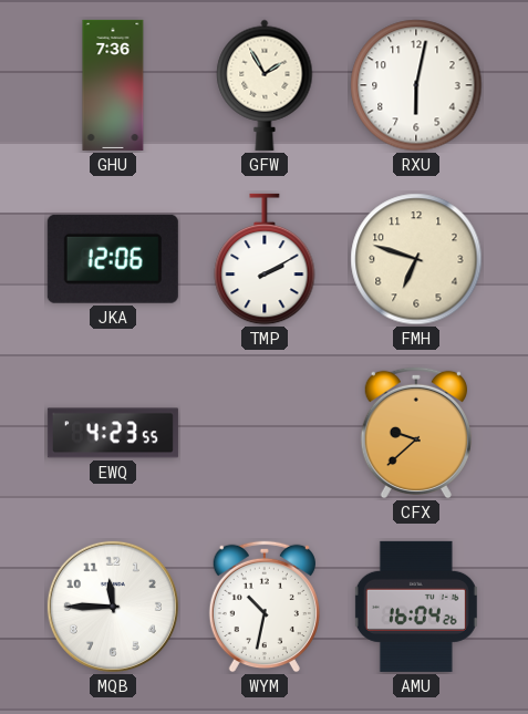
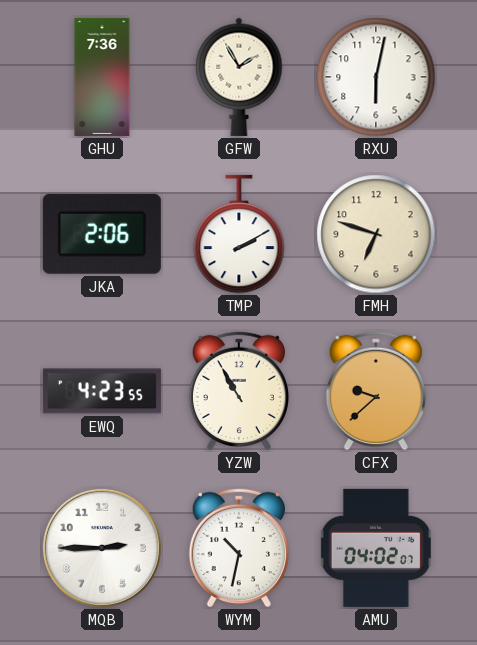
JKA: 12:06 -> 2:06 (102, 234)
YZW: none -> 10:55 (239, 391)
MQB: 11:45 -> 2:45 (102, 548)
AMU: 16:04 -> 04:02 (376, 548)
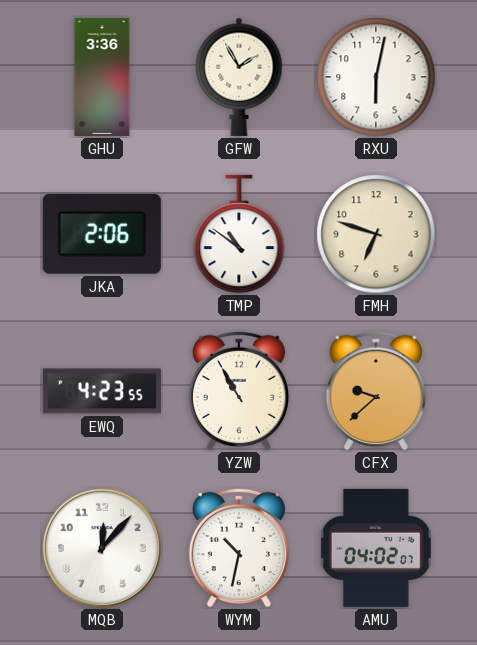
GHU: 7:36 -> 3:36 (102, 77)
TMP: 2:10 -> 10:51 (239, 234)
MQB: 2:45 -> 12:07 (102, 548)
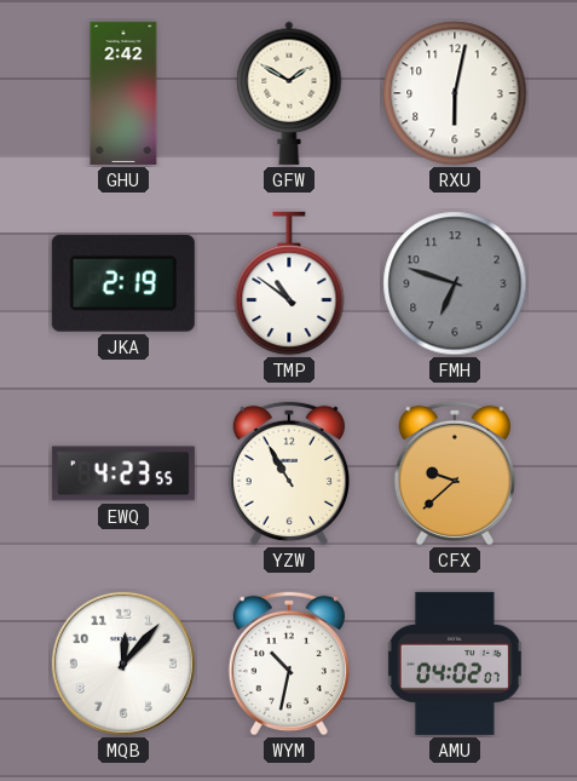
GHU: 3:36 -> 2:42 (123, 93)
GFW: 1:55 -> 1:50 (289, 93)
JKA: 2:06 -> 2:19 (123, 283)
FMH dial: cream -> grey (455, 283)
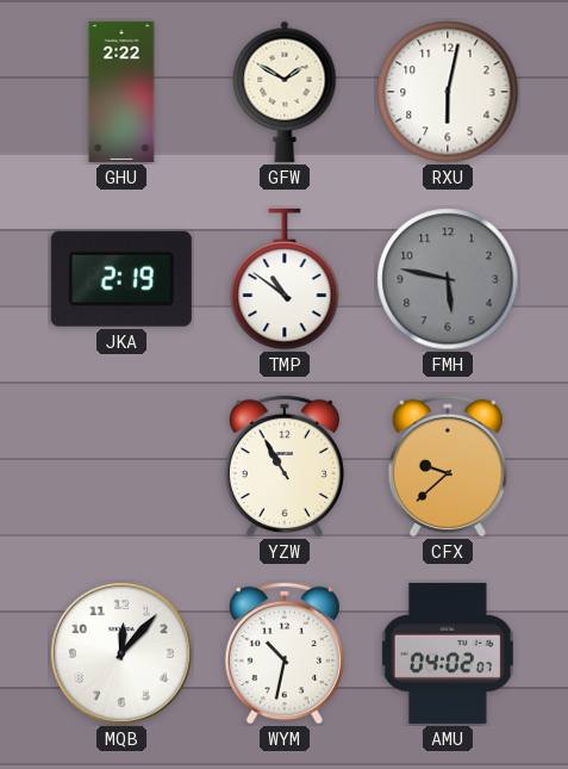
GHU: 2:42 -> 2:22 (121, 92)
FMH: 6:48 -> 5:47 (448, 279)
EWQ: 4:23 -> none (123, 473)
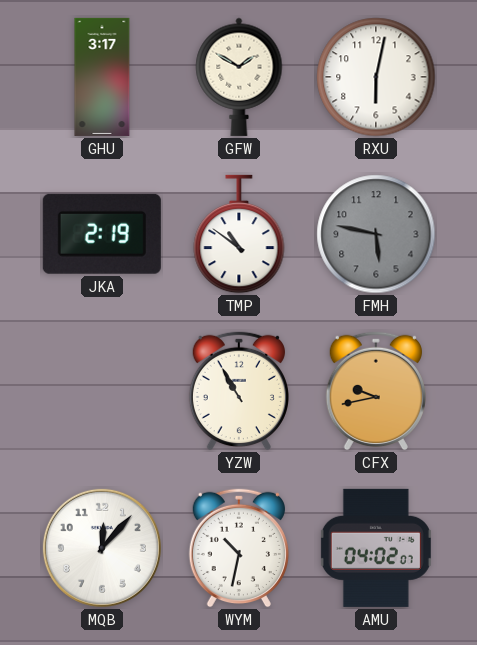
GHU: 2:22 -> 3:17 (102, 77)
CFX: 9:38 -> 9:43 (376, 391)
